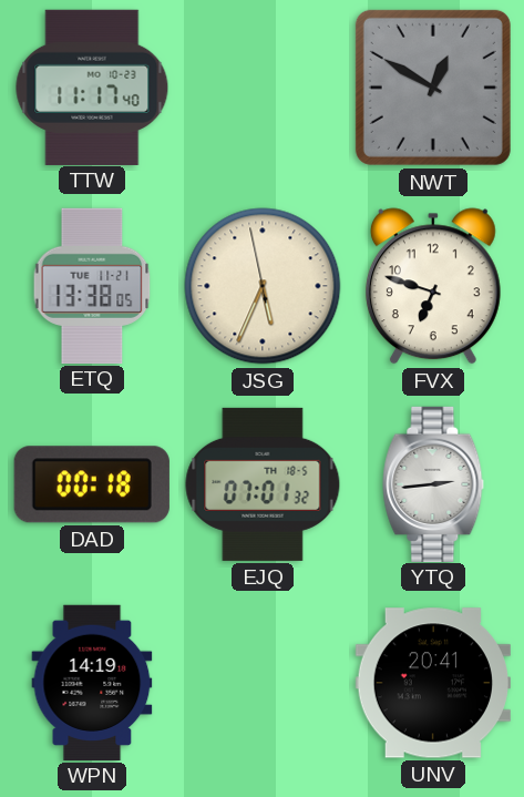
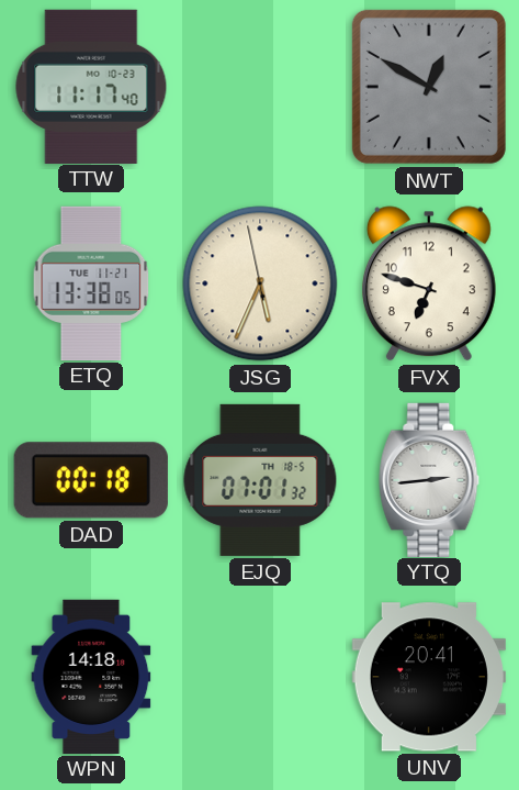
WPN: 14:19 -> 14:18 (91, 676)
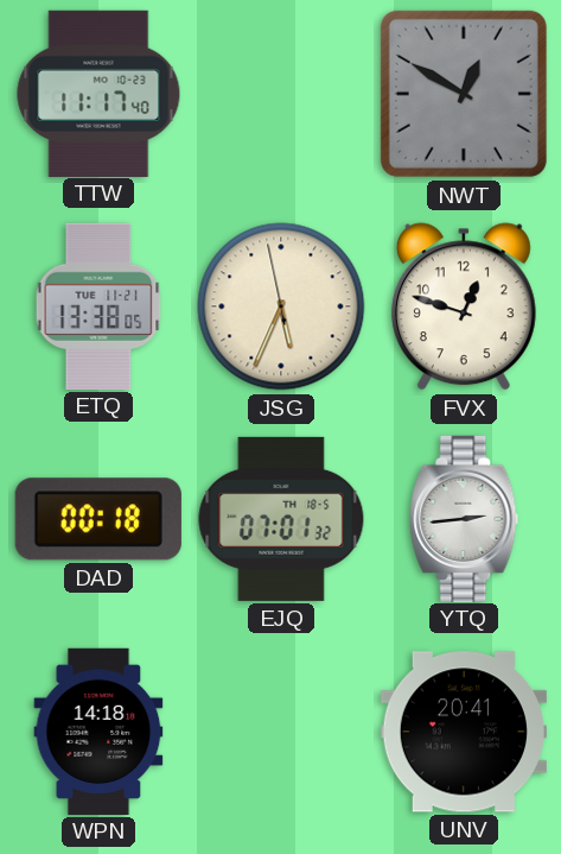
FVX: 6:48 -> 12:48 (464, 306)
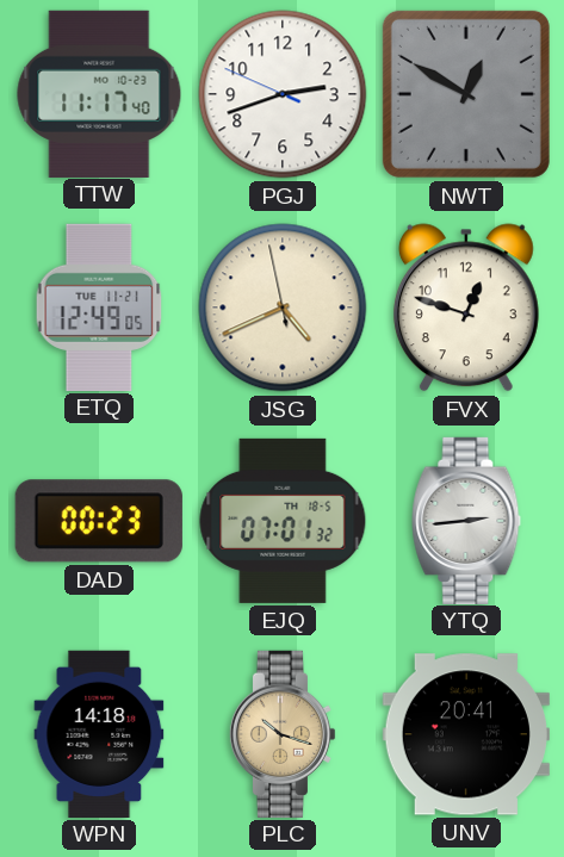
PGJ: none -> 2:41 (283, 94)
ETQ: 13:38 -> 12:49 (99, 306)
JSG: 5:33 -> 4:40 (283, 308)
DAD: 00:18 -> 00:23 (99, 521)
PLC: none -> 10:18 (283, 733)
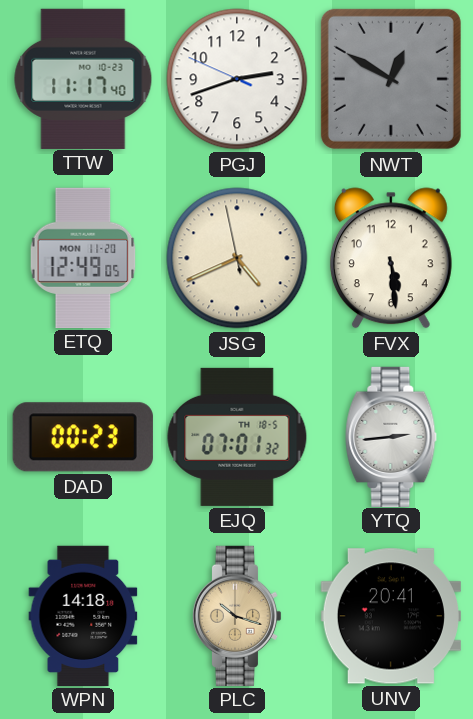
ETQ date: TUE 11-21 -> MON 11-20 (83, 257)
FVX: 12:48 -> 5:29 (391, 258)
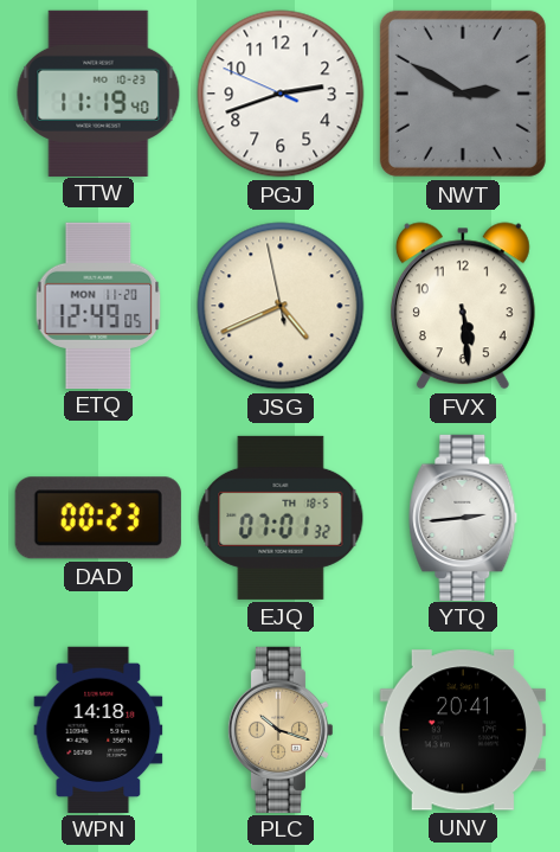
TTW: 11:17 -> 11:19 (98, 92)
NWT: 12:50 -> 2:50 (463, 94)
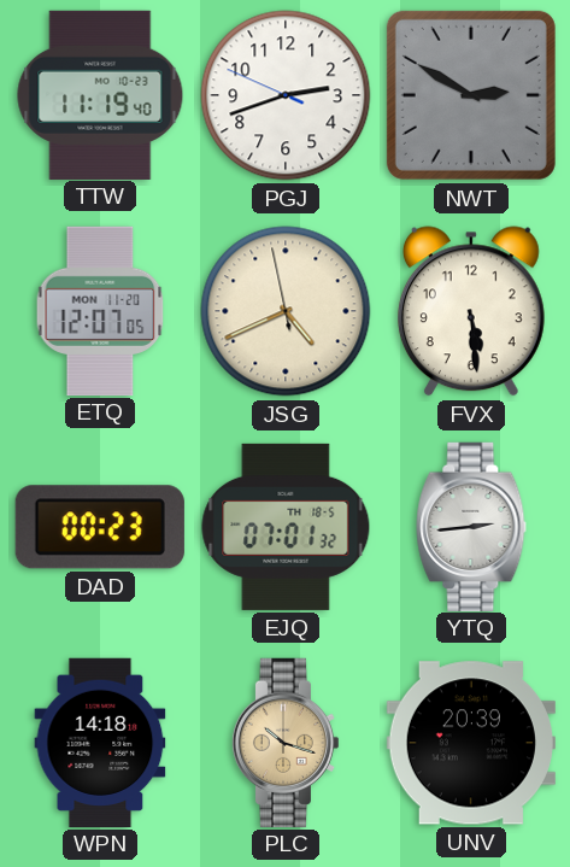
ETQ: 12:49 -> 12:07 (100, 310)
UNV: 20:41 -> 20:39 (471, 743)
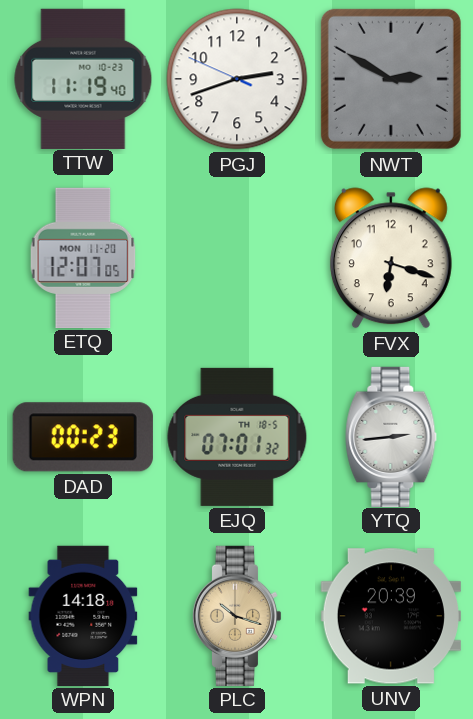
JSG: 4:40 -> none (286, 311)
FVX: 5:29 -> 6:18 (391, 258)
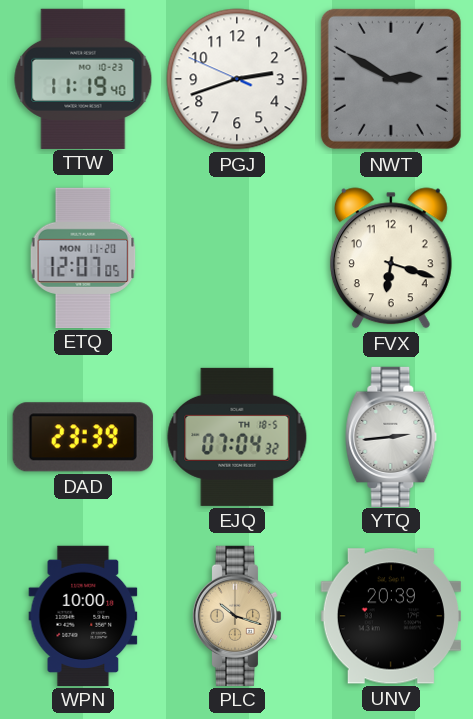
DAD: 00:23 -> 23:39 (83, 437)
EJQ: 07:01 -> 07:04 (237, 437)
WPN: 14:18 -> 10:00 (83, 615)
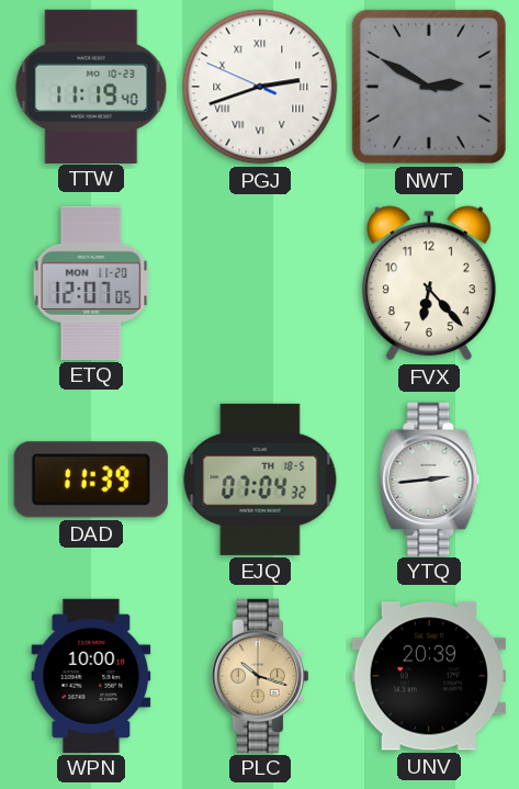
PGJ numerals: Arabic -> Roman (260, 87)
FVX: 6:18 -> 6:23 (429, 283)
DAD: 23:39 -> 11:39 (91, 480)
